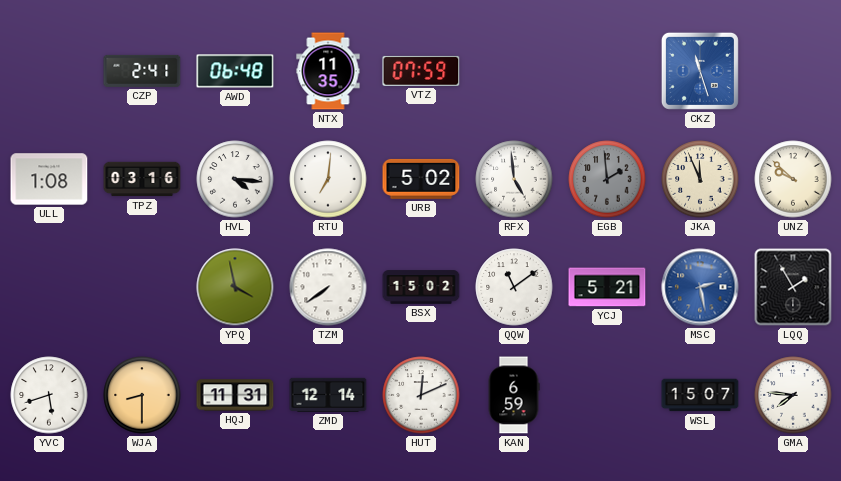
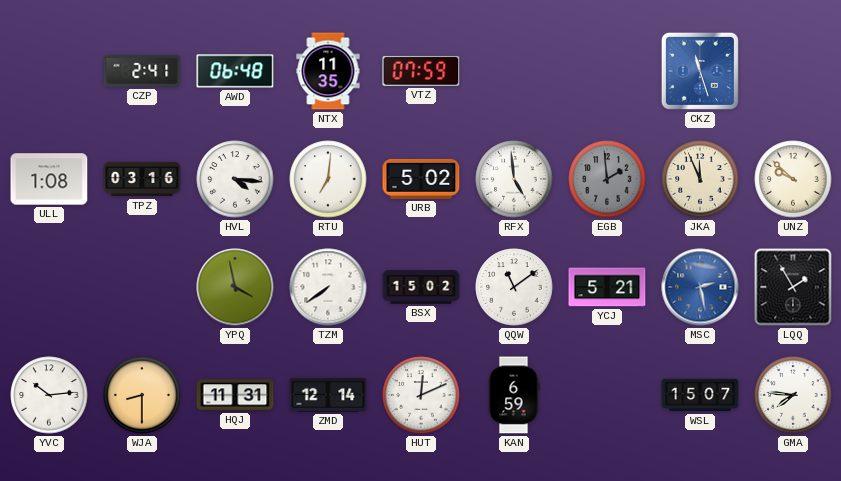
YVC: 5:42 -> 10:14 (49, 395)
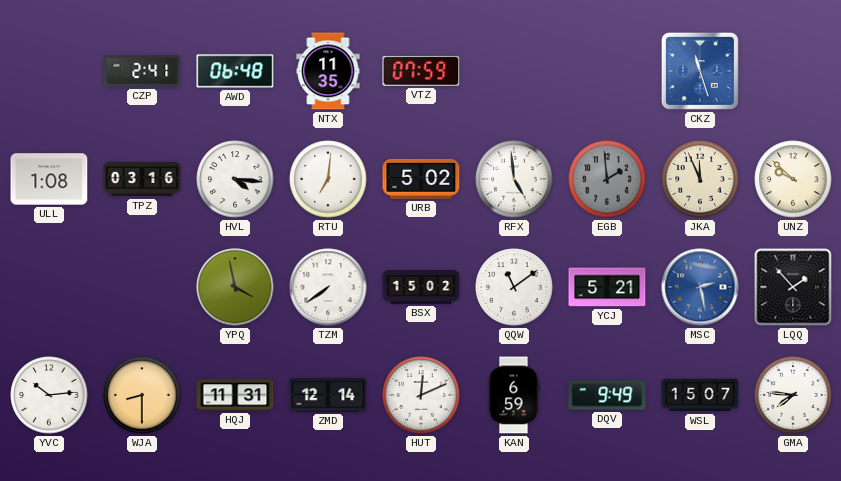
LQQ: 1:55 -> 1:53 (793, 287)
DQV: none -> 9:49 (607, 395)
